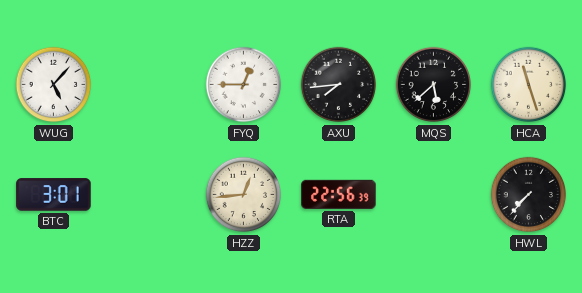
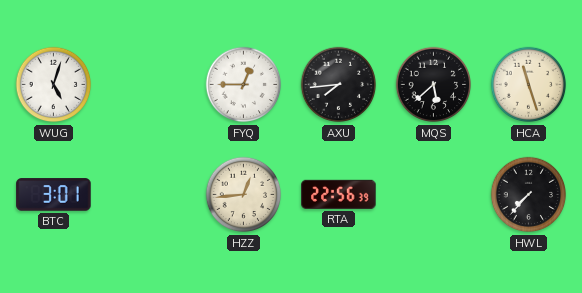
WUG: 5:07 -> 5:03 (54, 85)
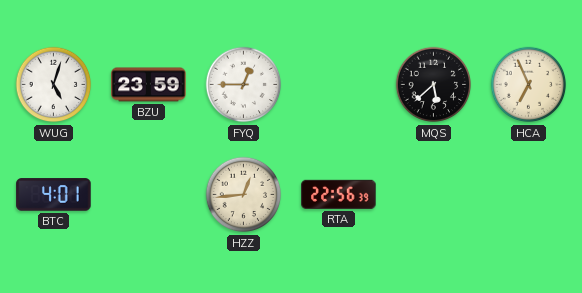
BZU: none -> 23:59 (149, 85)
AXU: 7:44 -> none (339, 85)
HCA: 11:27 -> 6:56 (529, 85)
BTC: 3:01 -> 4:01 (54, 195)
HWL: 7:37 -> none (529, 195)
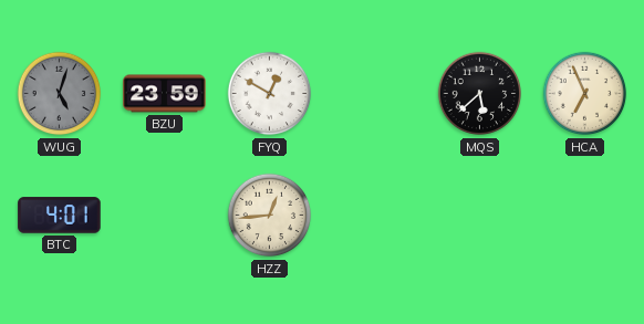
WUG dial: white -> grey (60, 94)
FYQ: 12:45 -> 12:50 (270, 94)
RTA: 22:56 -> none (339, 194)
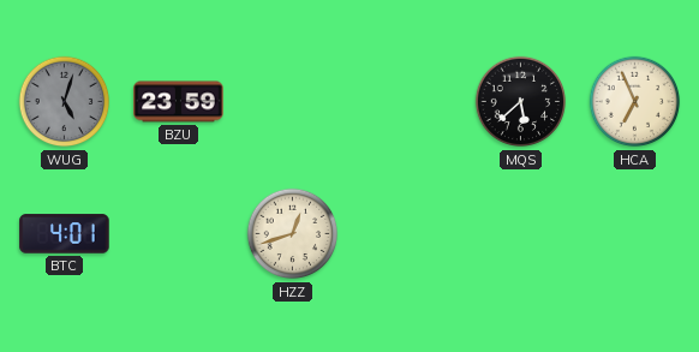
FYQ: 12:50 -> none (270, 94)
HZZ: 12:44 -> 12:42 (293, 234)
